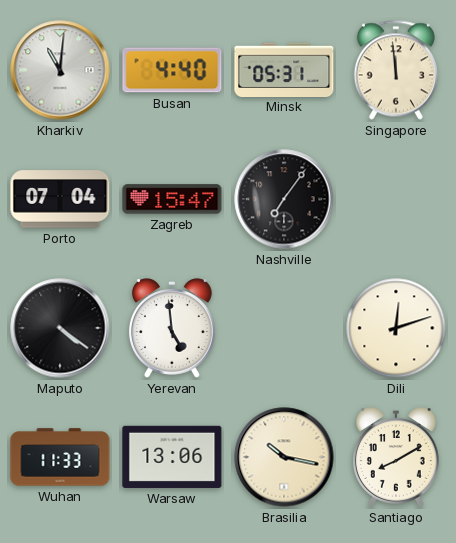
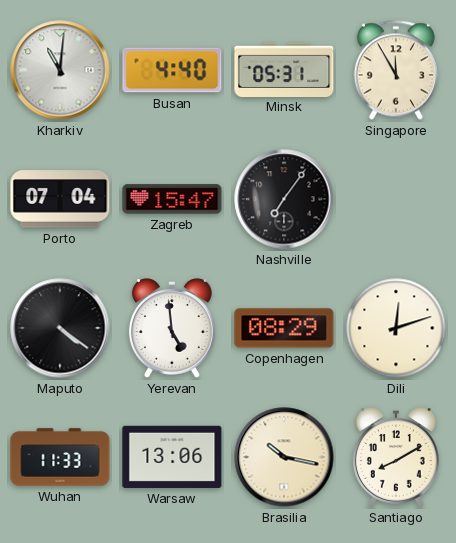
Singapore: 11:59 -> 11:55 (396, 70)
Copenhagen: none -> 08:29 (284, 328)
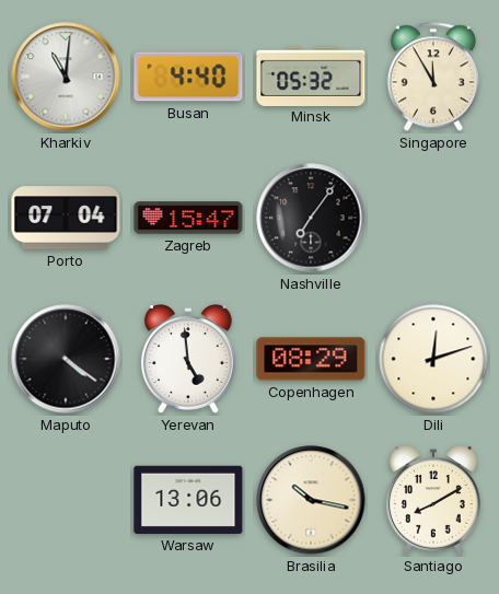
Minsk: 05:31 -> 05:32 (311, 75)
Wuhan: 11:33 -> none (60, 457)
